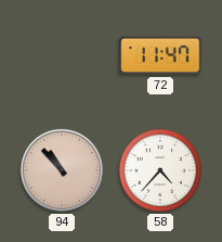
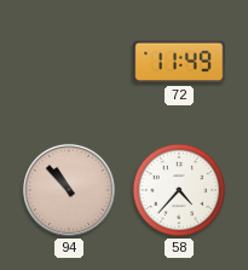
72: 11:47 -> 11:49 (179, 62)
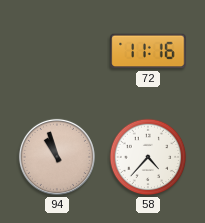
72: 11:49 -> 11:16 (148, 51)
94: 10:53 -> 10:57 (57, 157)
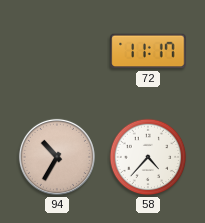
72: 11:16 -> 11:17 (148, 51)
94: 10:57 -> 10:35 (57, 157)
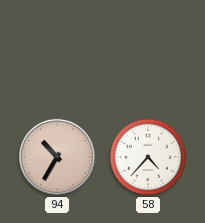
72: 11:17 -> none (148, 51)
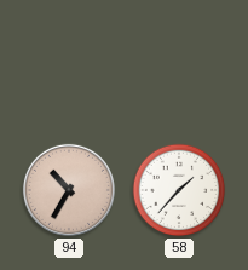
58: 4:37 -> 1:37 (179, 190)
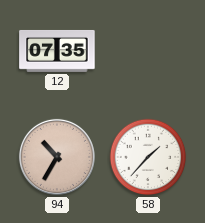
12: none -> 07:35 (57, 51)
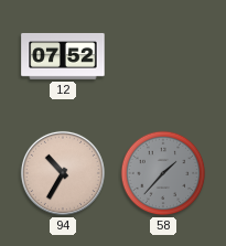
12: 07:35 -> 07:52 (63, 56)
58 dial: white -> grey (163, 173)
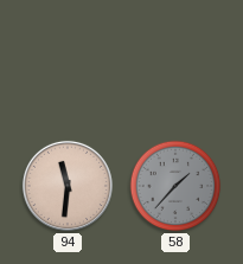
12: 07:52 -> none (63, 56)
94: 10:35 -> 11:31 (68, 186)
